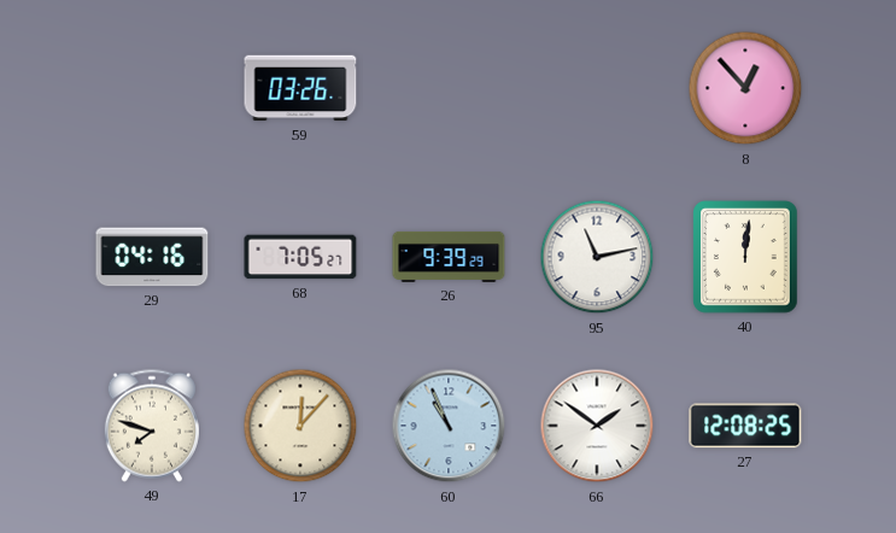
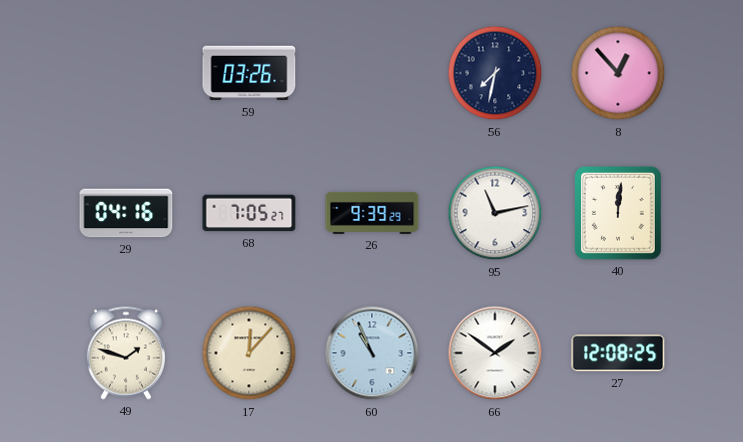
56: none -> 7:32 (495, 73)
49: 7:48 -> 1:48 (126, 353)
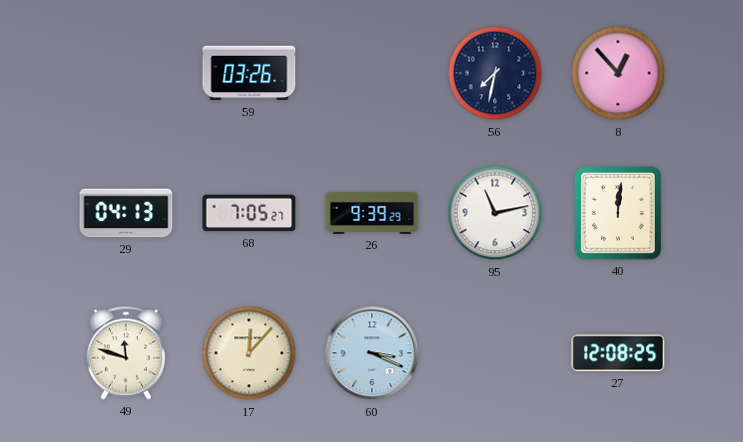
29: 04:16 -> 04:13 (126, 213)
49: 1:48 -> 11:48 (126, 353)
60: 10:56 -> 3:19 (372, 353)
66: 1:51 -> none (495, 353)
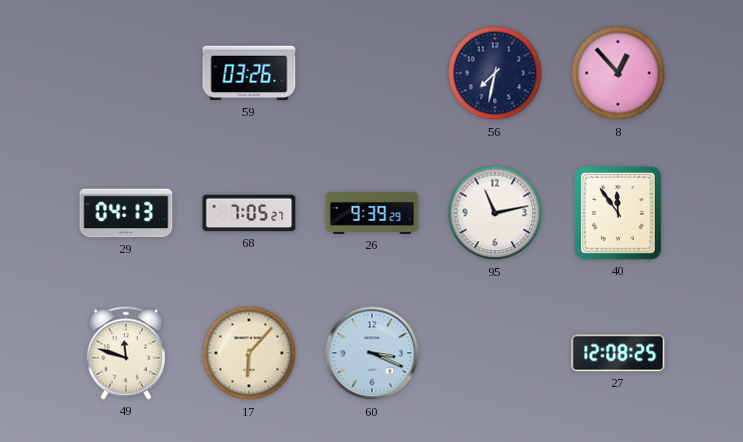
40: 12:01 -> 11:54 (618, 213)
17: 12:07 -> 6:07 (249, 353)
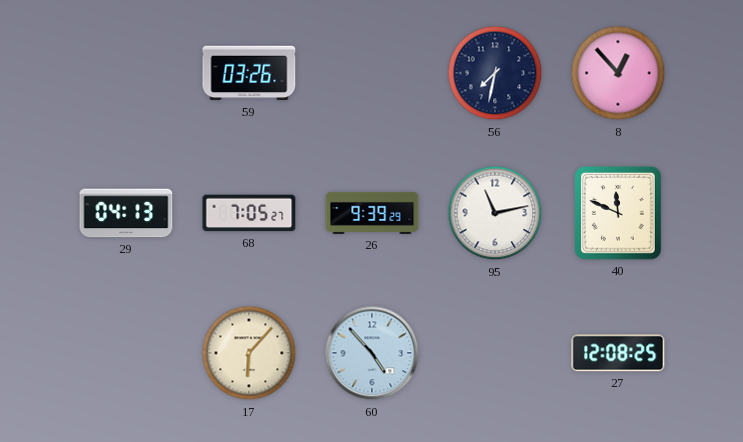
40: 11:54 -> 11:49 (618, 213)
49: 11:48 -> none (126, 353)
60: 3:19 -> 4:53 (372, 353)
